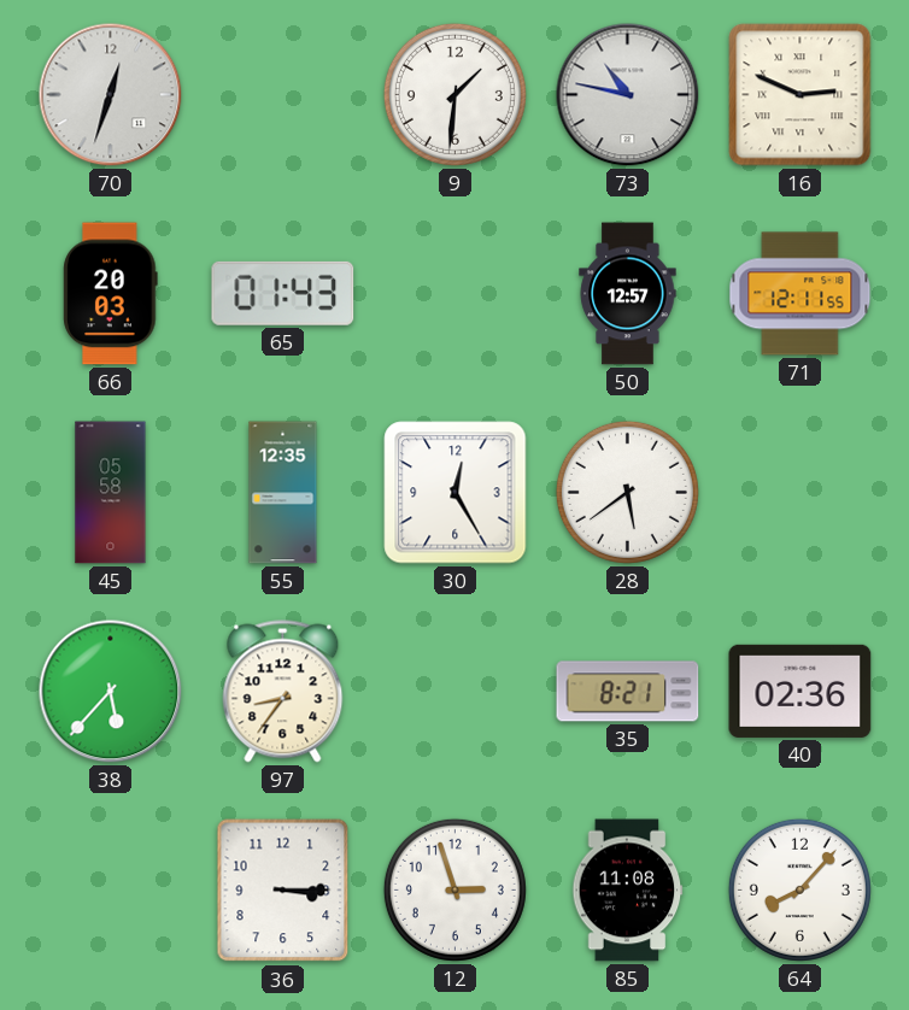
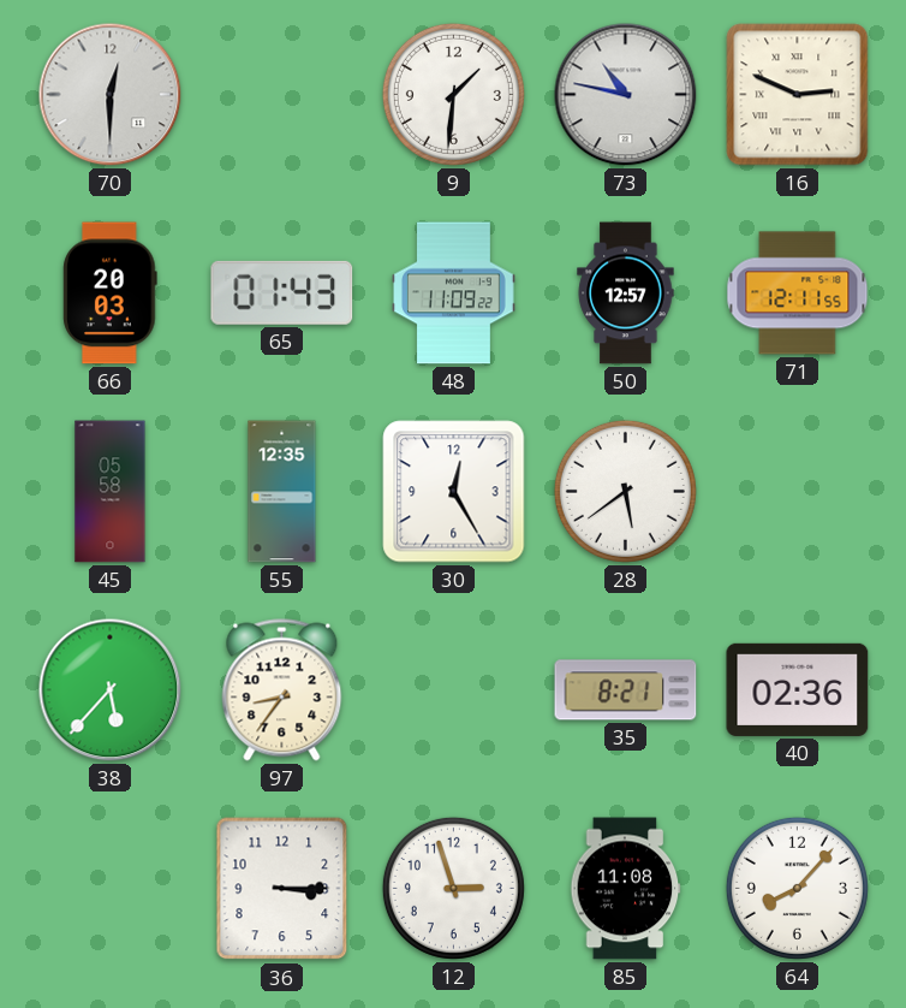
70: 12:33 -> 12:30 (111, 95)
48: none -> 11:09 (454, 293)
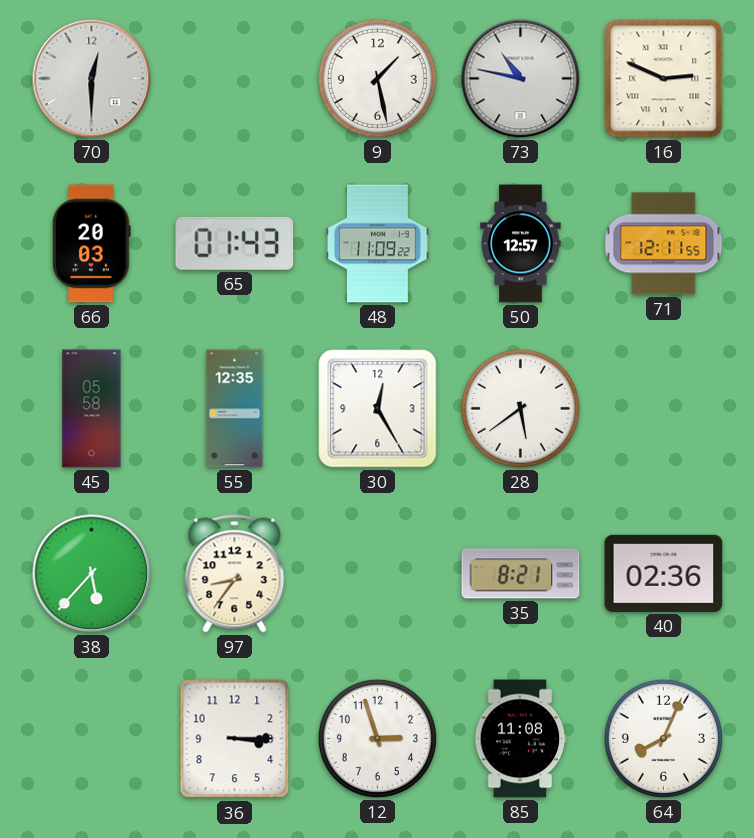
9: 1:31 -> 1:28 (377, 78)
64: 8:07 -> 8:04 (663, 738)
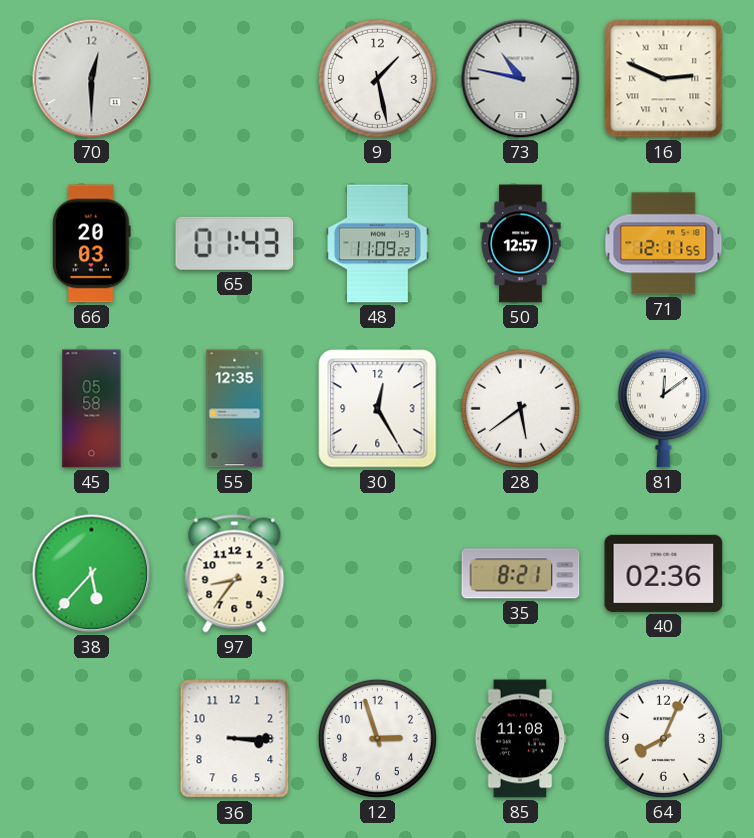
81: none -> 12:09 (663, 409)
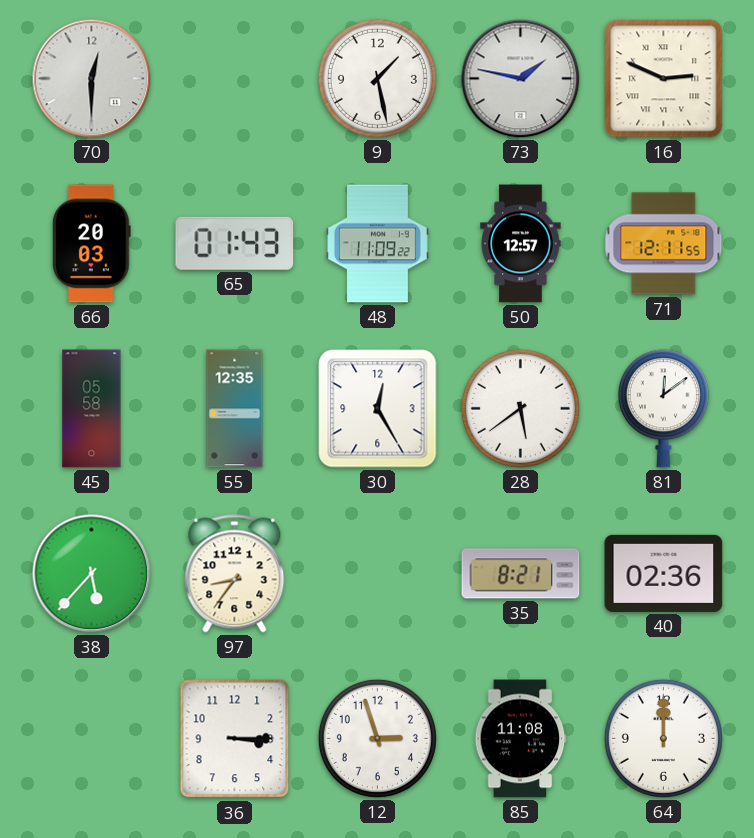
73: 10:47 -> 1:47 (521, 79)
64: 8:04 -> 12:00 (663, 738)
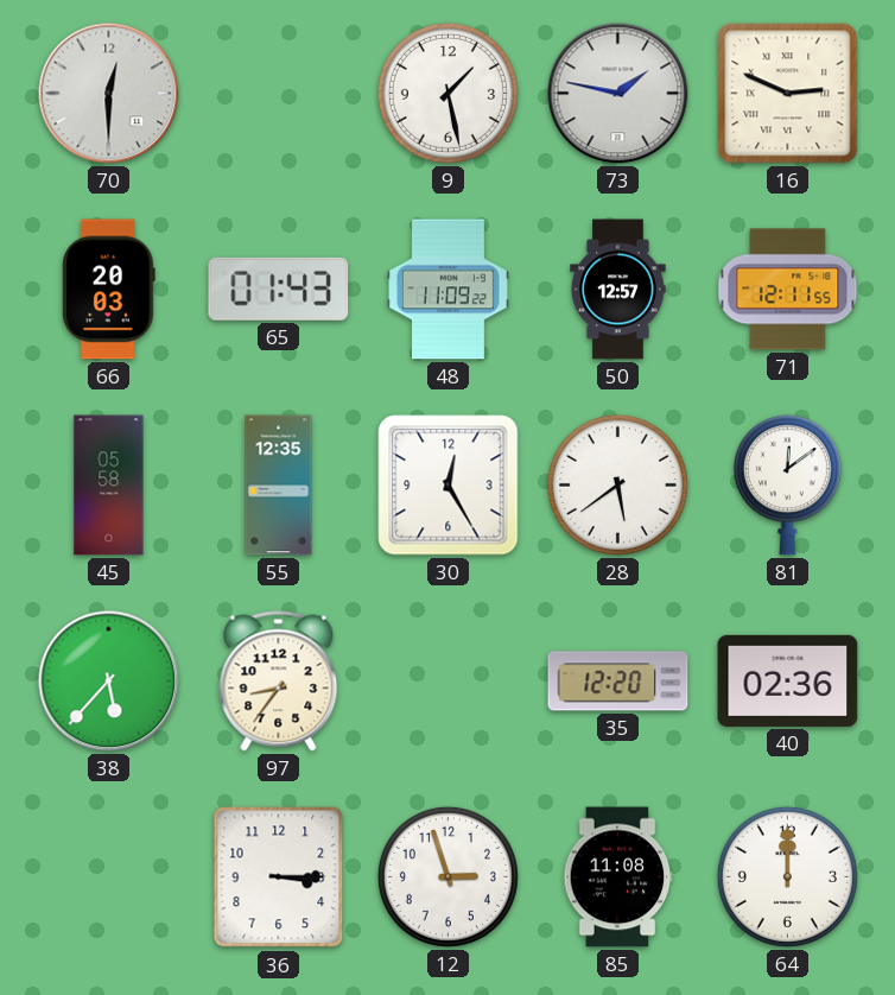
35: 8:21 -> 12:20 (618, 682)
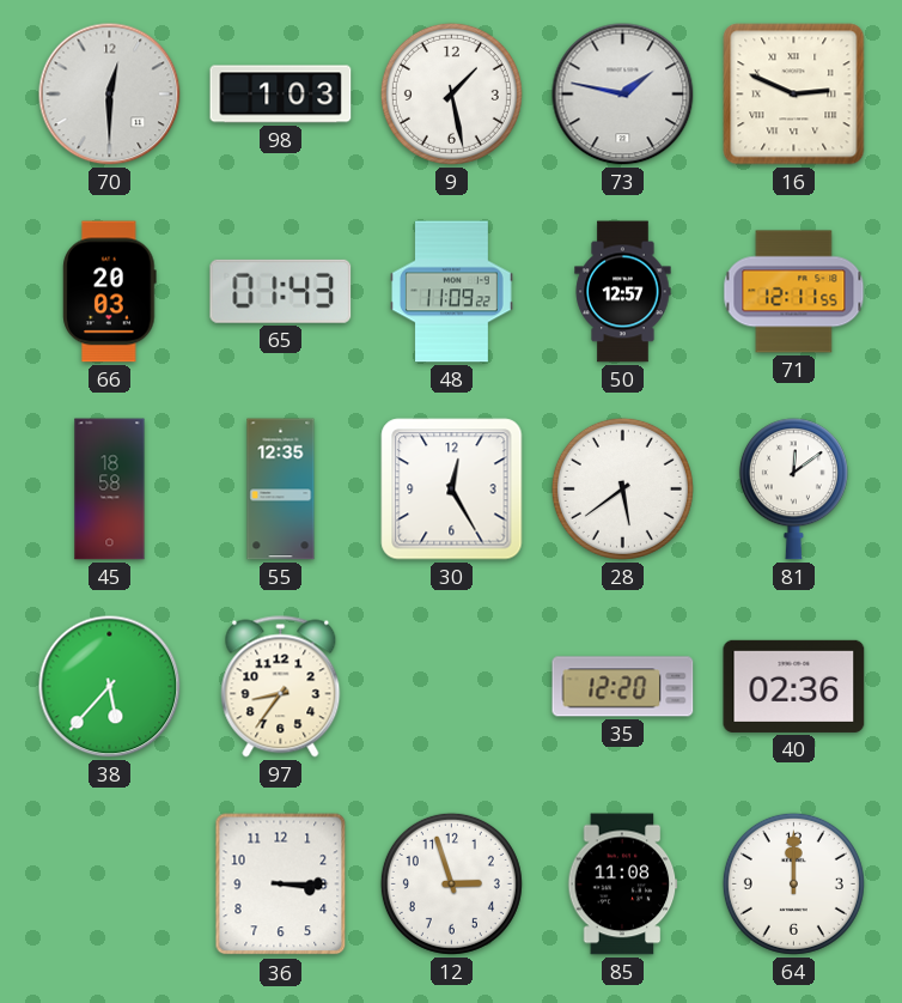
98: none -> 1:03 (281, 95)
45: 05:58 -> 18:58 (110, 490)
